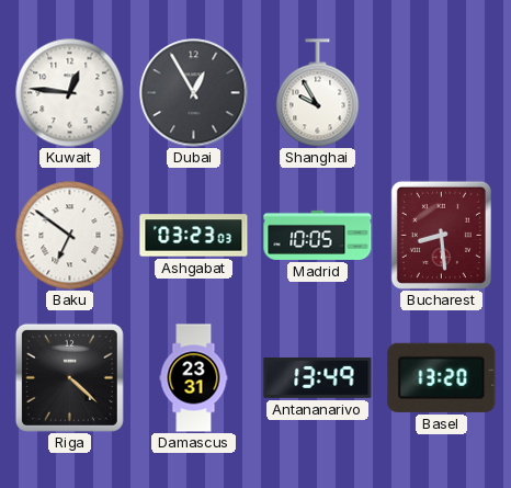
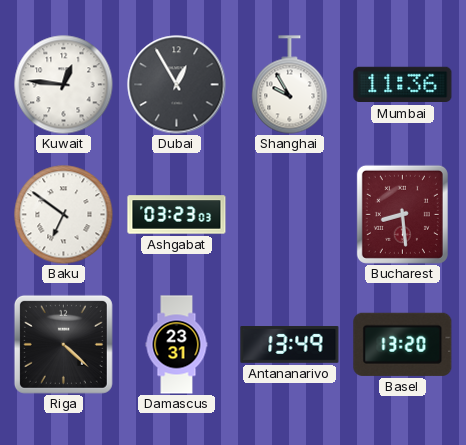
Mumbai: none -> 11:36 (403, 85)
Madrid: 10:05 -> none (318, 235)
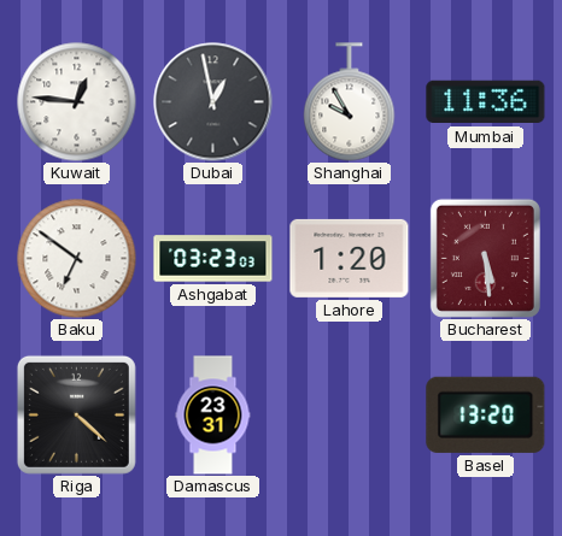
Dubai: 12:55 -> 12:58 (213, 102)
Lahore: none -> 1:20 (350, 258)
Bucharest: 8:29 -> 5:29 (485, 258)
Antananarivo: 13:49 -> none (290, 345)
